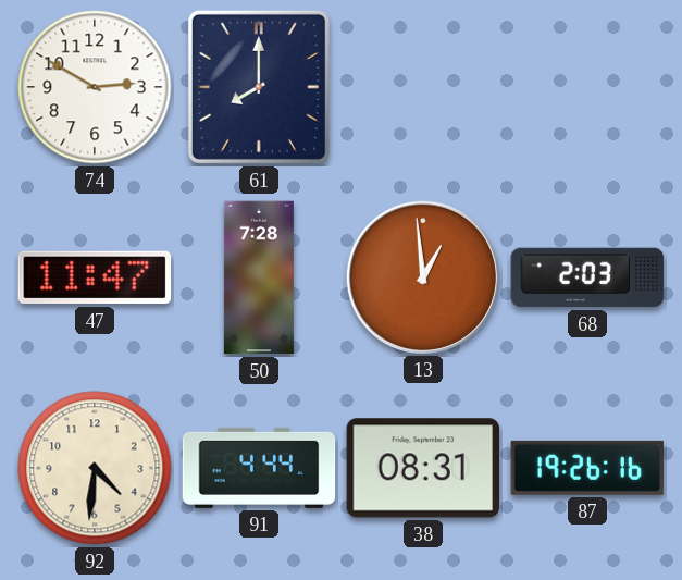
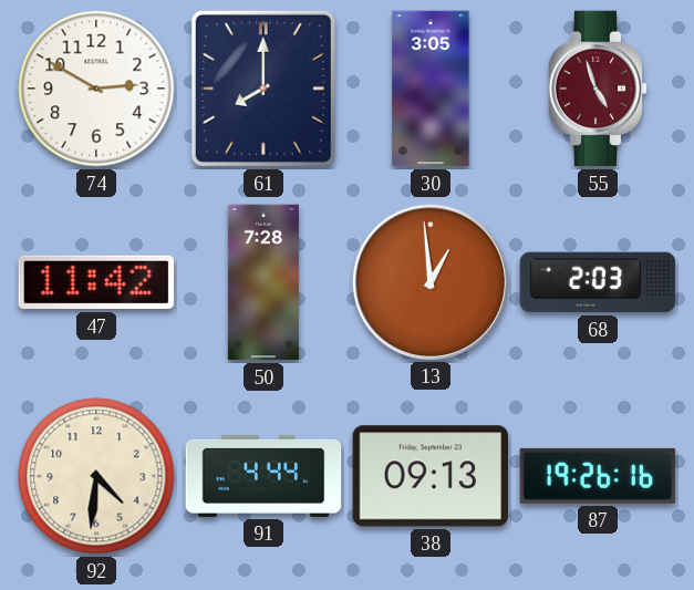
30: none -> 3:05 (431, 89)
55: none -> 4:57 (598, 89)
47: 11:47 -> 11:42 (96, 282)
38: 08:31 -> 09:13 (431, 476)
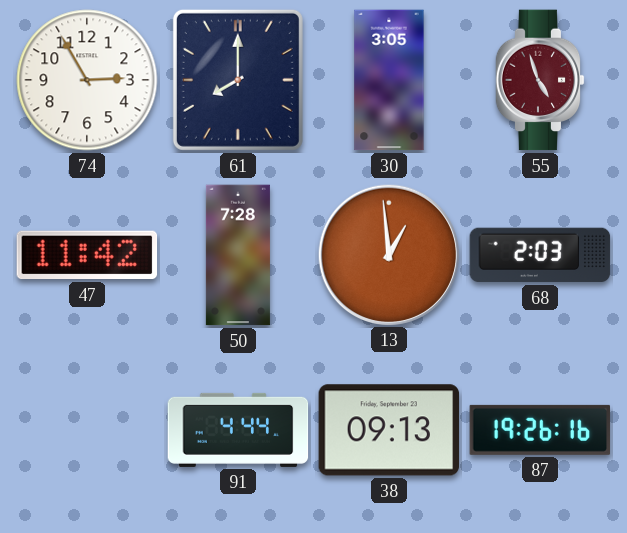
74: 2:50 -> 2:55 (87, 80)
92: 4:31 -> none (96, 476)
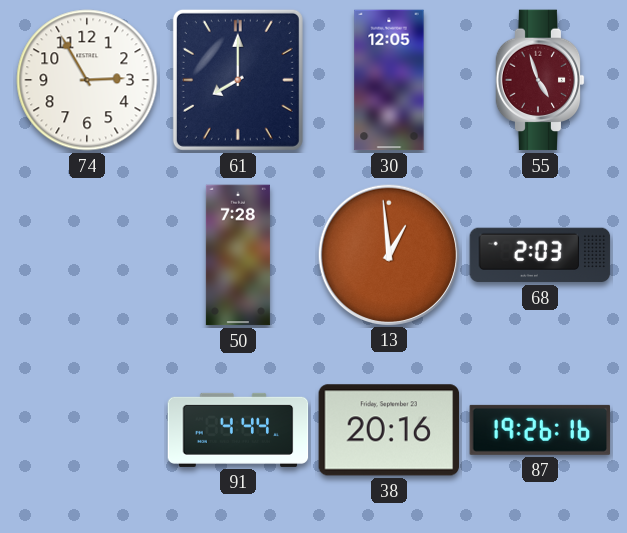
30: 3:05 -> 12:05 (389, 80)
47: 11:42 -> none (87, 255)
38: 09:13 -> 20:16 (389, 430)
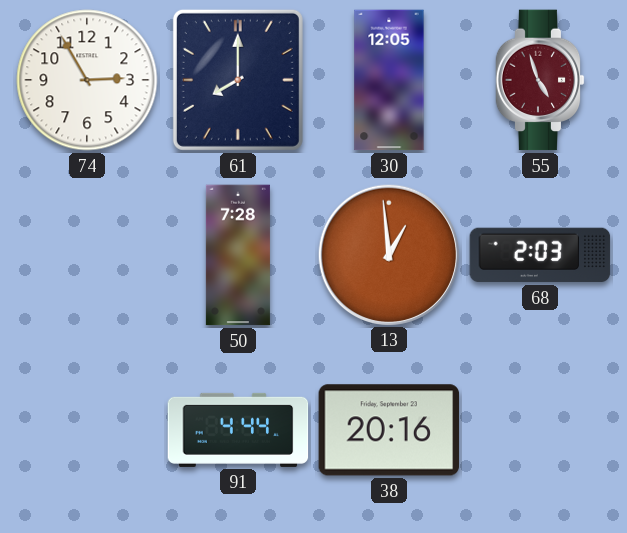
87: 19:26 -> none (540, 430)
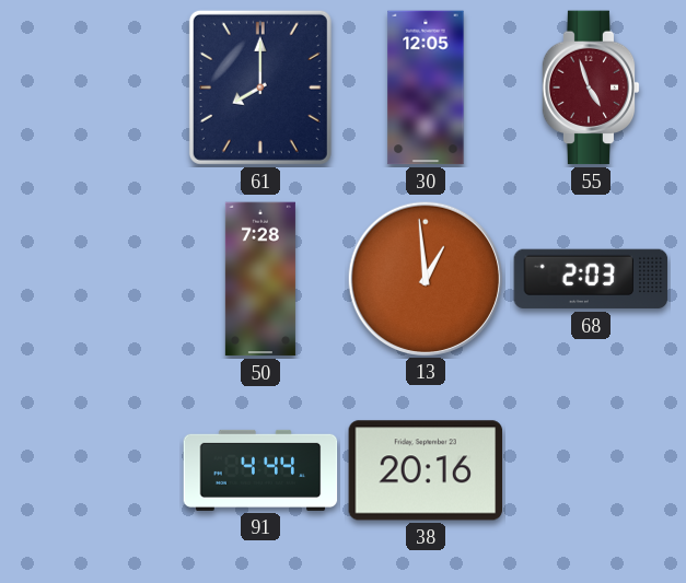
74: 2:55 -> none (87, 80)
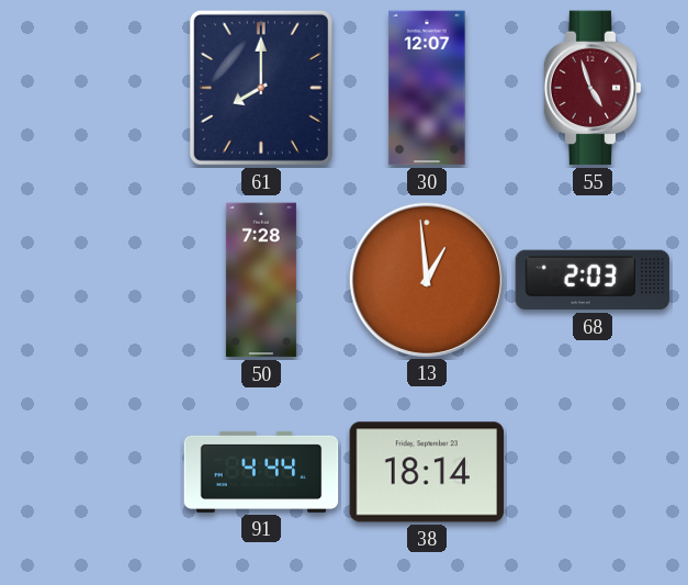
30: 12:05 -> 12:07 (427, 88)
38: 20:16 -> 18:14 (427, 472)
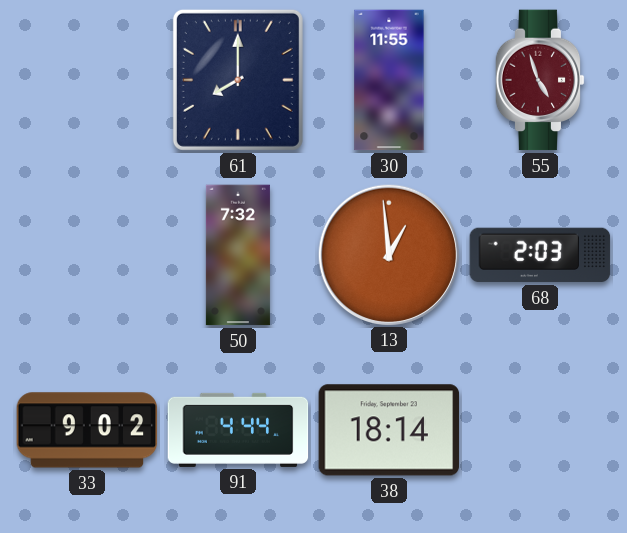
30: 12:07 -> 11:55 (389, 80)
50: 7:28 -> 7:32 (238, 255)
33: none -> 9:02 (87, 430)
